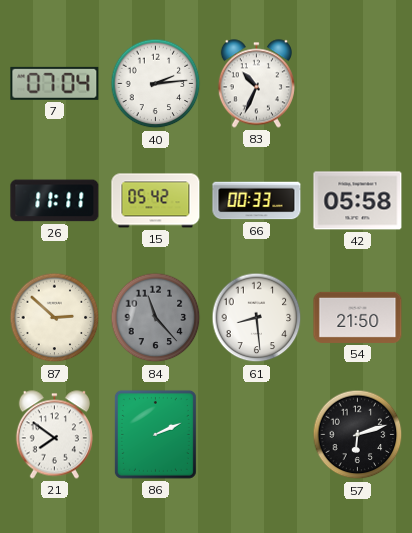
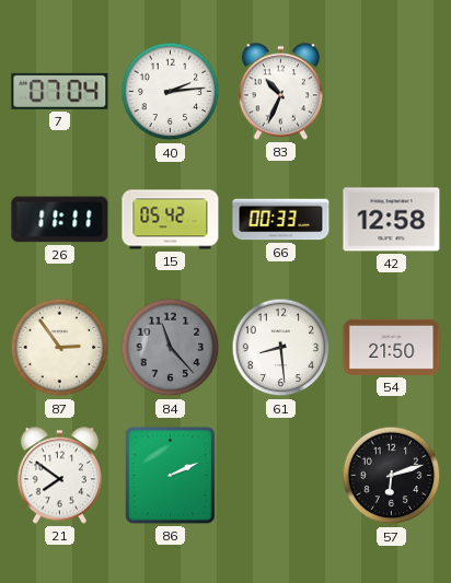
42: 05:58 -> 12:58 (392, 220)
87: 2:52 -> 2:54 (60, 348)
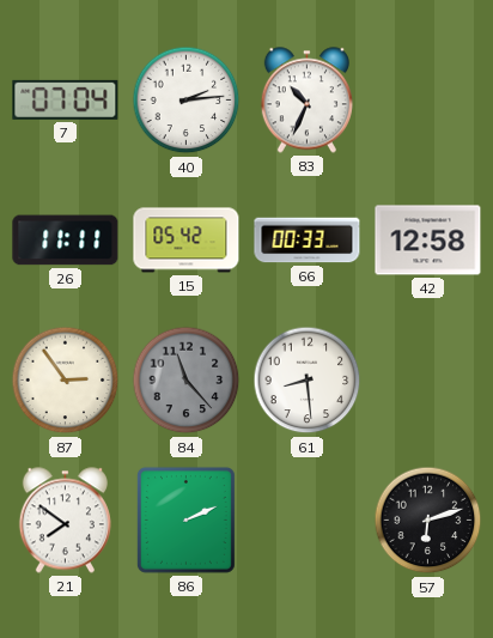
54: 21:50 -> none (392, 347)
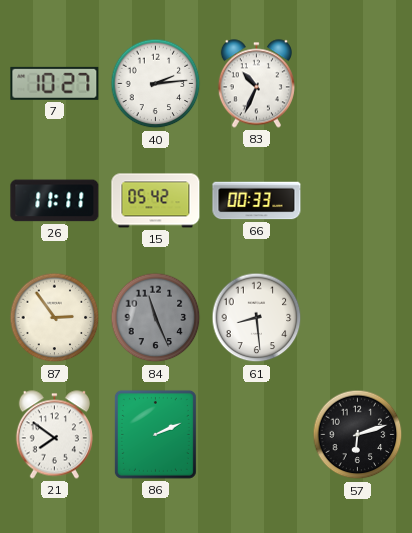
7: 07:04 -> 10:27 (55, 83)
42: 12:58 -> none (428, 241)
84: 11:23 -> 11:26 (156, 318)
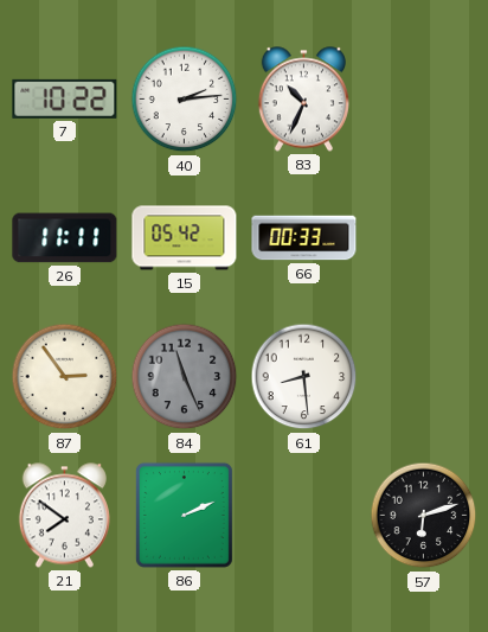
7: 10:27 -> 10:22 (65, 98)
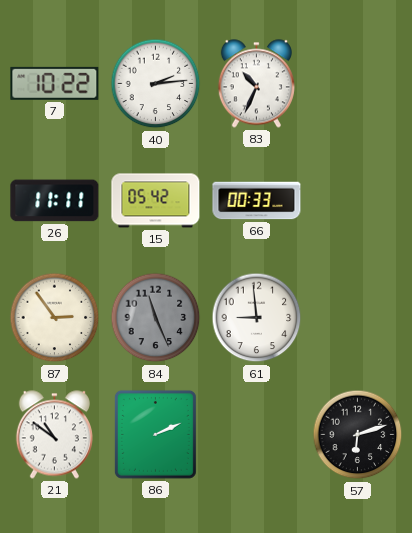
61: 8:29 -> 8:59 (257, 318)
21: 7:51 -> 10:51 (54, 435)
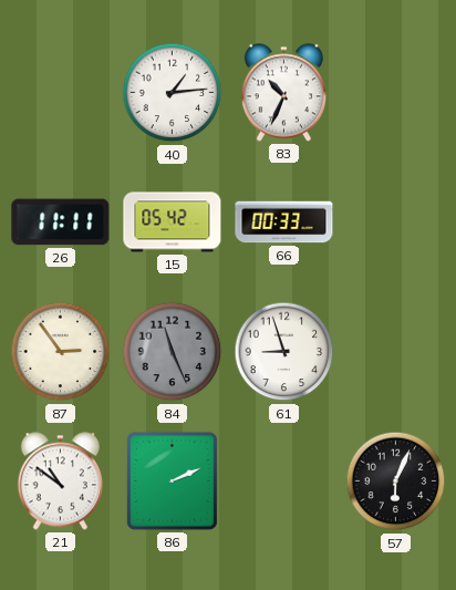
7: 10:22 -> none (55, 83)
40: 2:14 -> 1:14 (173, 93)
61: 8:59 -> 8:57 (284, 352)
57: 6:12 -> 6:04 (396, 482)
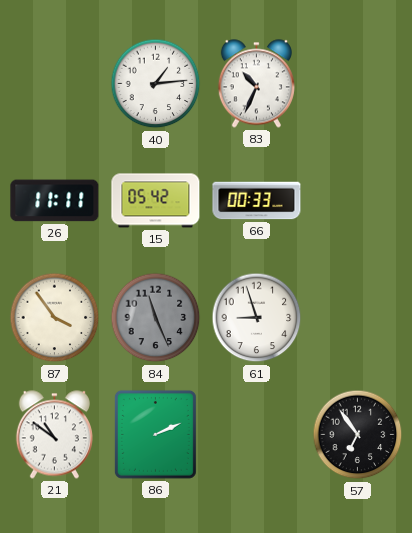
87: 2:54 -> 3:54 (55, 318)
57: 6:04 -> 6:54 (358, 435)
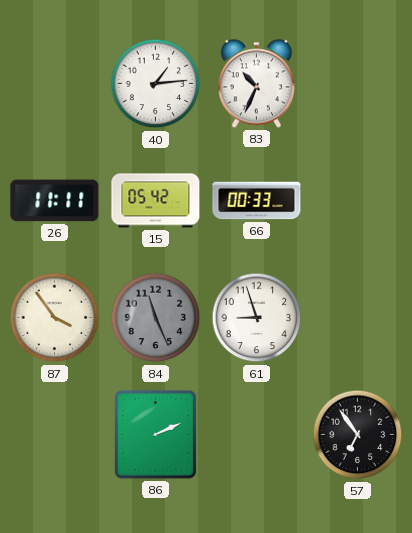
21: 10:51 -> none (54, 435)
